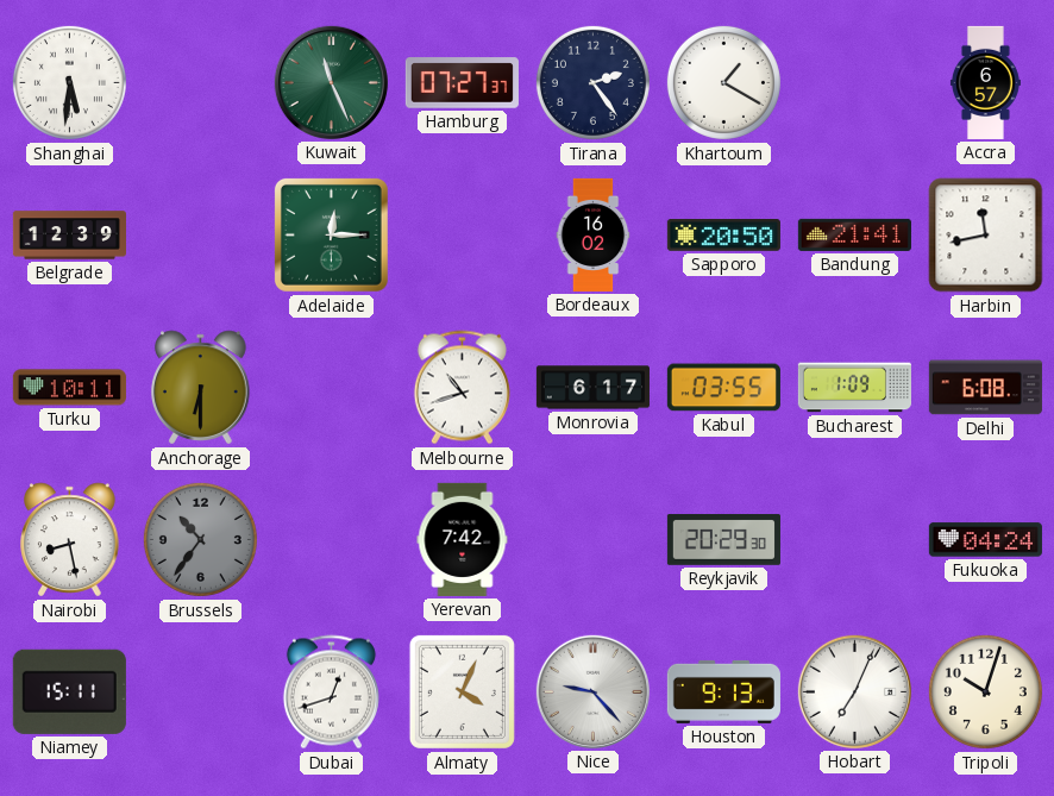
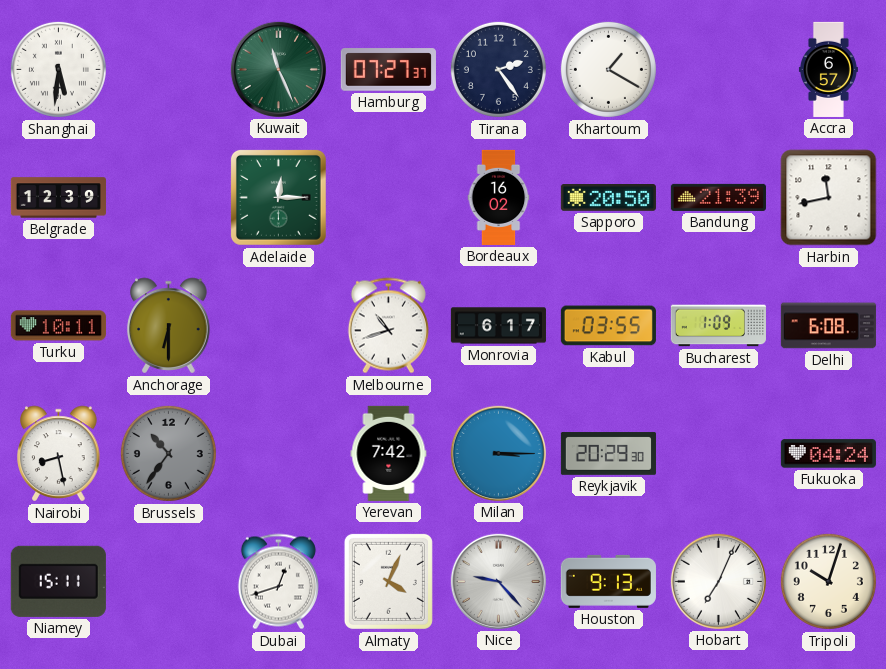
Bandung: 21:41 -> 21:39 (718, 197)
Milan: none -> 3:15 (498, 453)
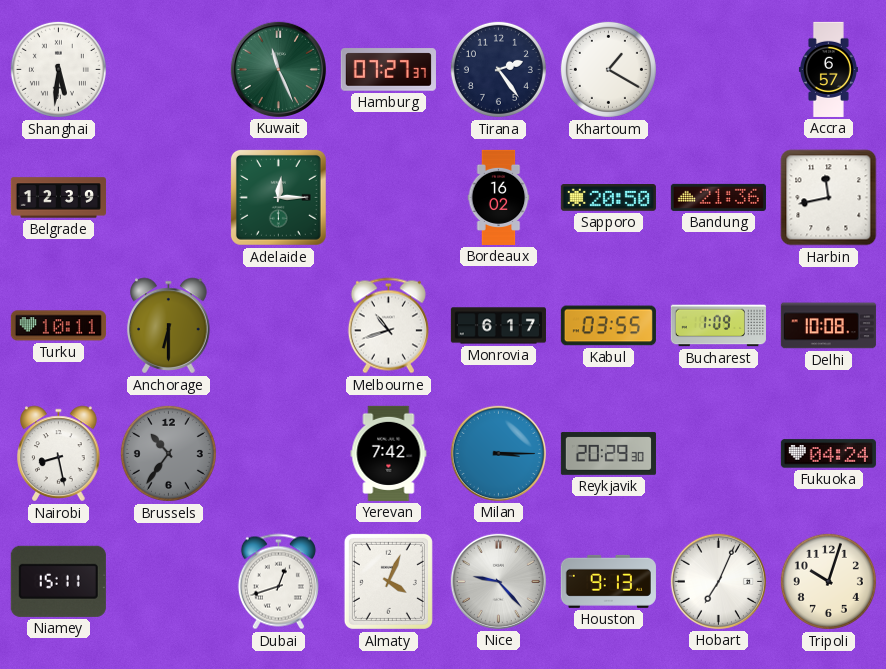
Bandung: 21:39 -> 21:36 (718, 197)
Delhi: 6:08 -> 10:08 (828, 326)
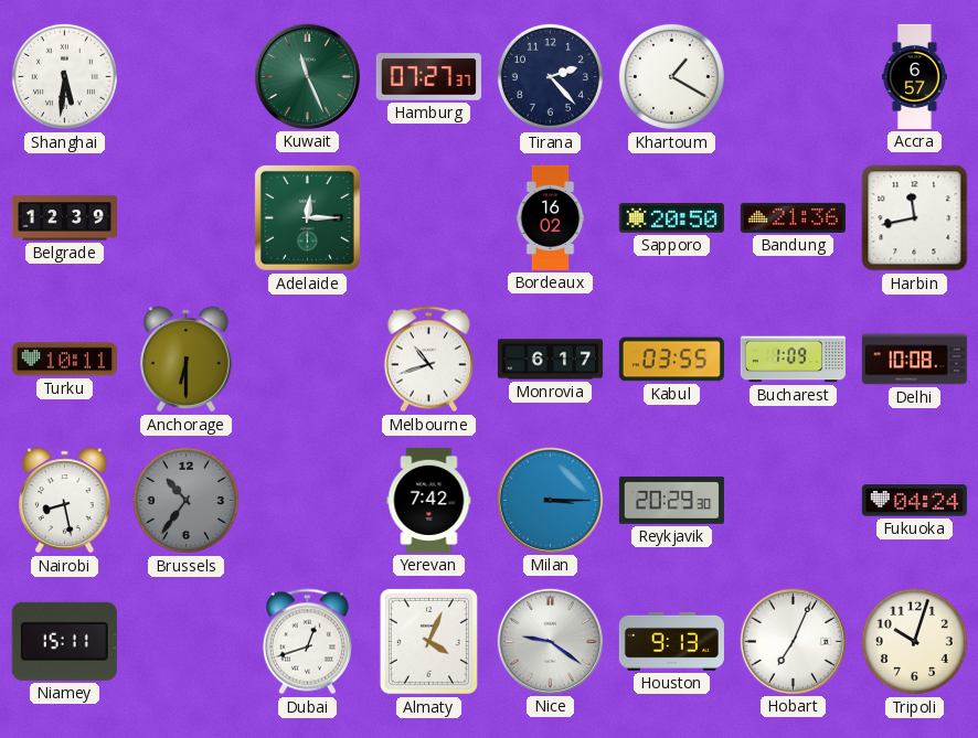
Tirana: 2:24 -> 2:23 (550, 76)
Nice: 9:23 -> 9:21 (550, 641)
